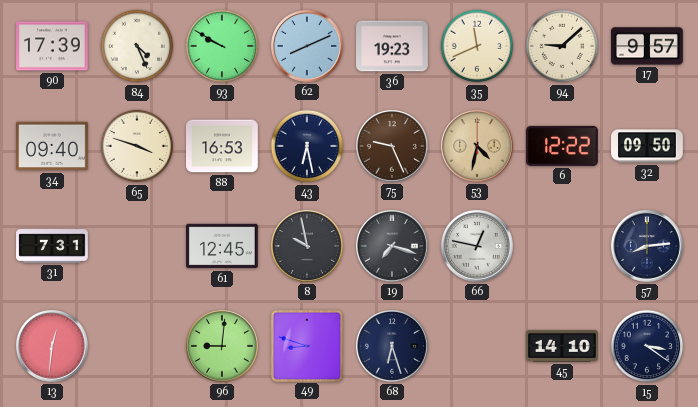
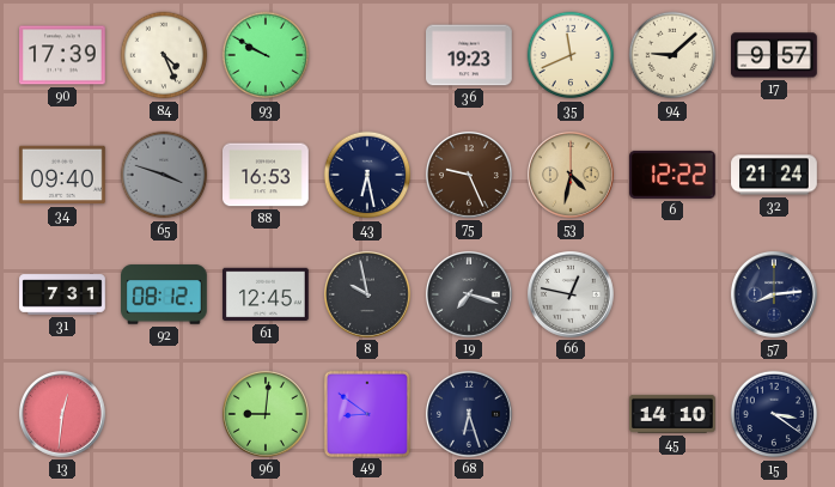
62: 8:11 -> none (307, 46)
65 dial: cream -> grey (164, 175)
32: 09:50 -> 21:24 (774, 175)
92: none -> 08:12 (165, 294)
49: 8:48 -> 8:51 (366, 413)
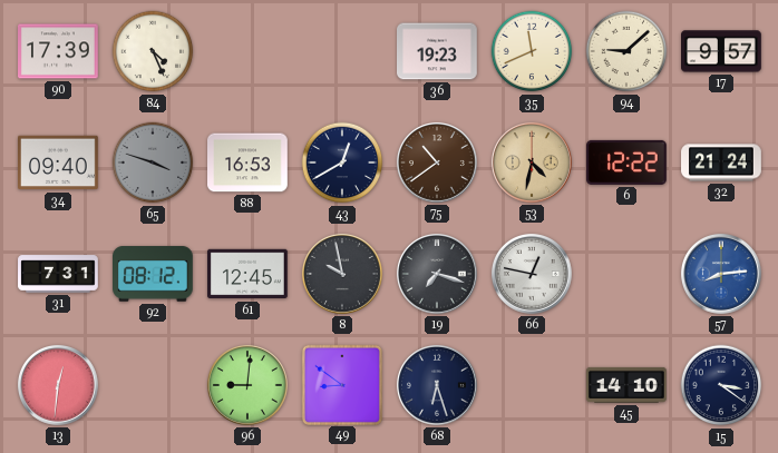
93: 9:50 -> none (266, 55)
43: 6:28 -> 12:40 (342, 163)
75: 9:26 -> 10:39 (437, 163)
57 dial: navy -> blue (721, 274)
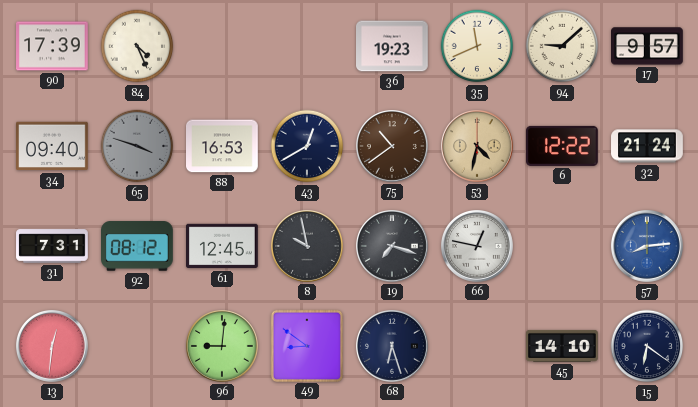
15: 3:21 -> 6:21 (647, 346)
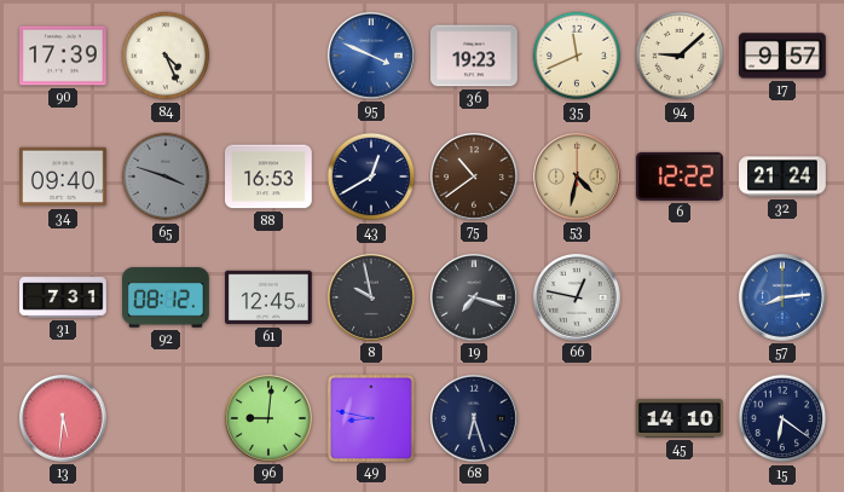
95: none -> 3:49 (371, 56)
13: 12:31 -> 5:31 (63, 418)
49: 8:51 -> 8:47 (370, 417)
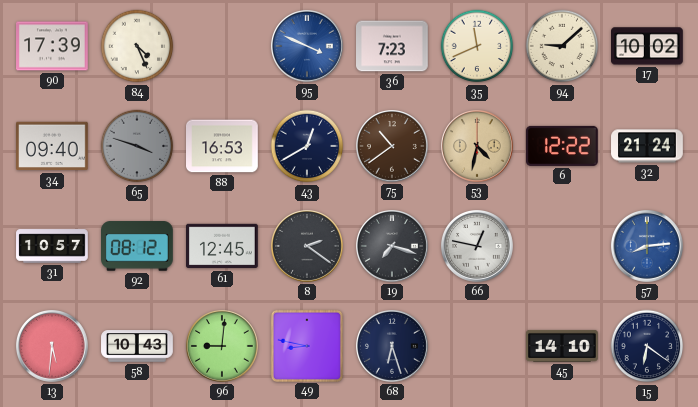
36: 19:23 -> 7:23 (392, 46)
17: 9:57 -> 10:02 (648, 46)
31: 7:31 -> 10:57 (52, 246)
8: 9:58 -> 2:21 (307, 246)
58: none -> 10:43 (137, 346)
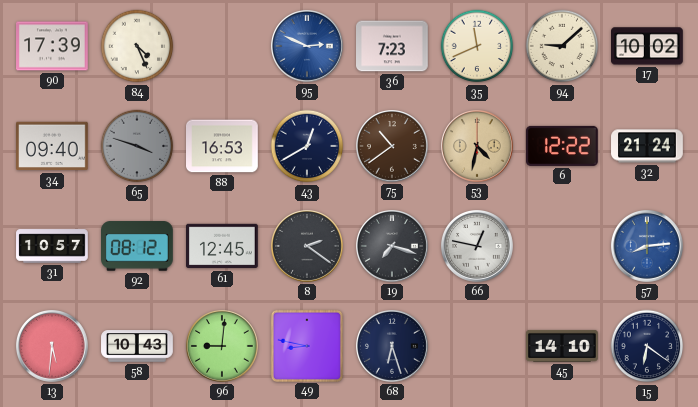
95: 3:49 -> 2:49 (307, 46)
